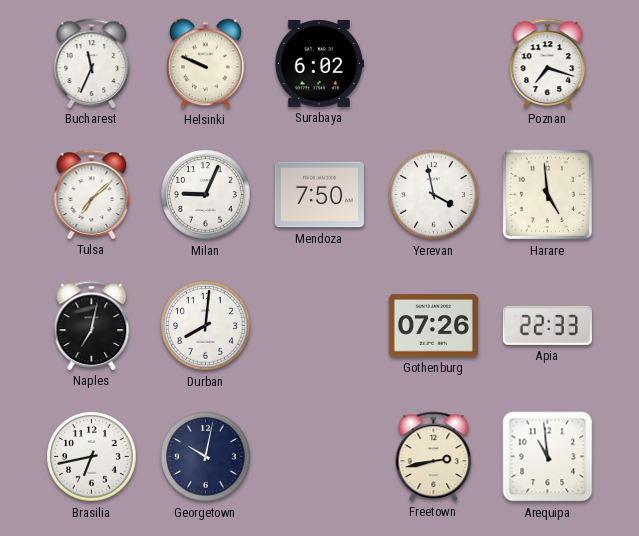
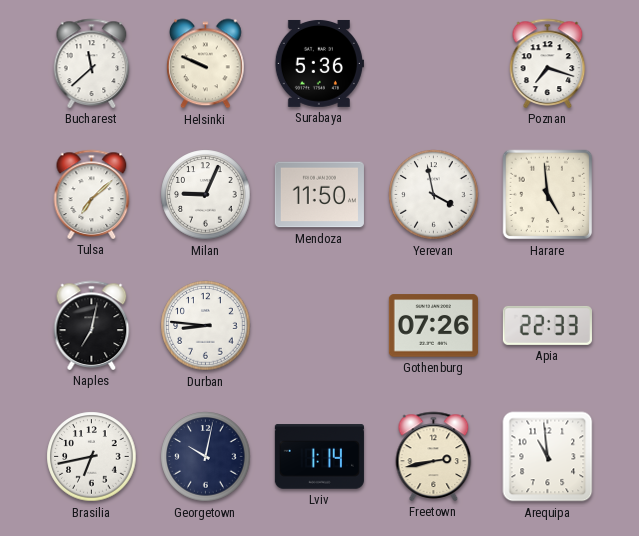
Bucharest: 11:34 -> 11:38 (92, 63)
Surabaya: 6:02 -> 5:36 (319, 63)
Mendoza: 7:50 -> 11:50 (319, 195)
Durban: 8:01 -> 8:46 (206, 326)
Lviv: none -> 1:14 (319, 457)
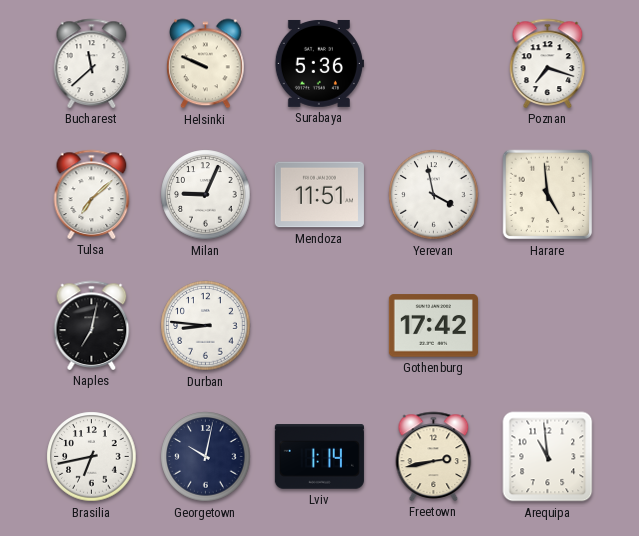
Mendoza: 11:50 -> 11:51 (319, 195)
Gothenburg: 07:26 -> 17:42 (433, 326)
Apia: 22:33 -> none (547, 325)
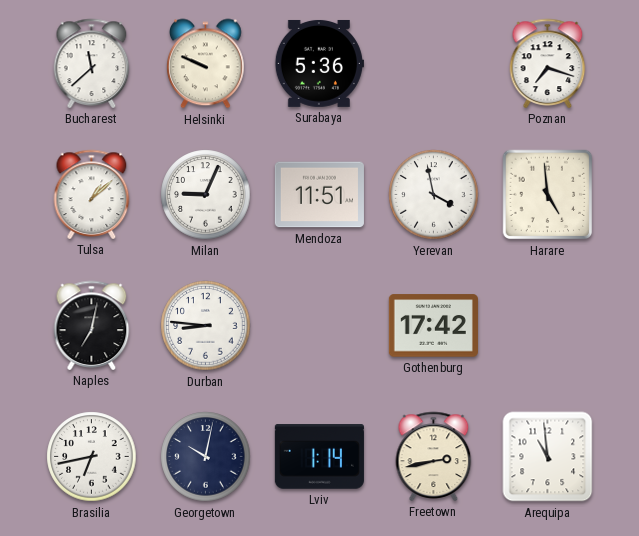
Tulsa: 7:08 -> 1:08 (92, 194)
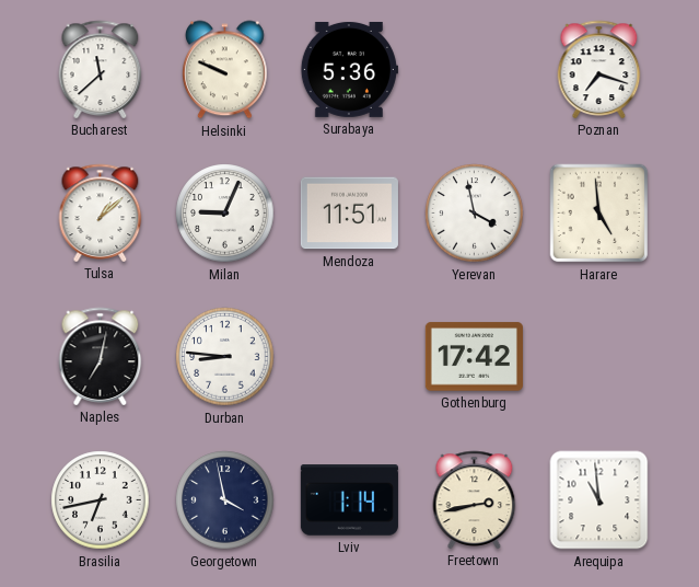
Georgetown: 10:02 -> 3:58 (225, 500)
